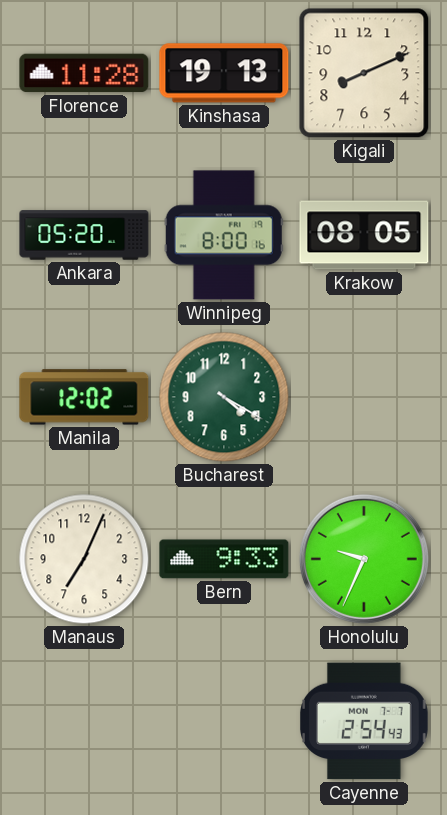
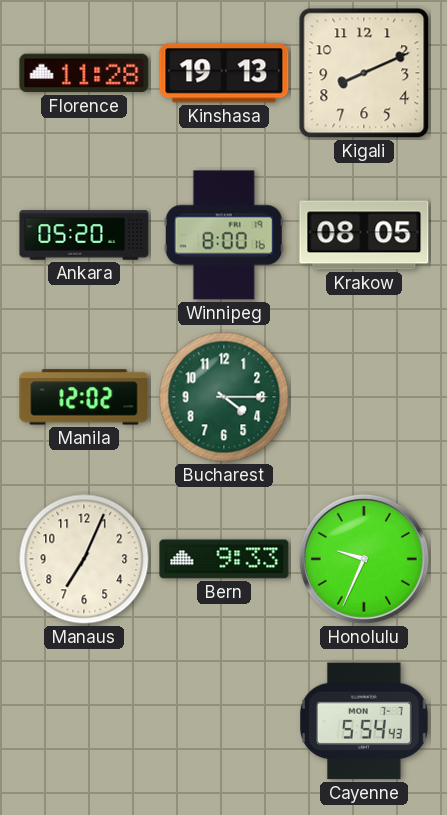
Bucharest: 4:20 -> 4:15 (224, 397)
Cayenne: 2:54 -> 5:54 (365, 721)
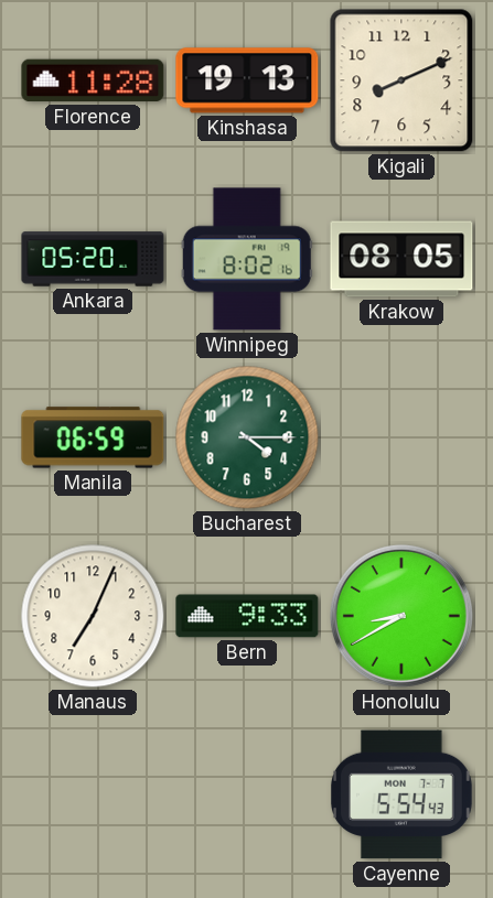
Winnipeg: 8:00 -> 8:02 (247, 259)
Manila: 12:02 -> 06:59 (93, 437)
Honolulu: 9:34 -> 8:40 (401, 616)
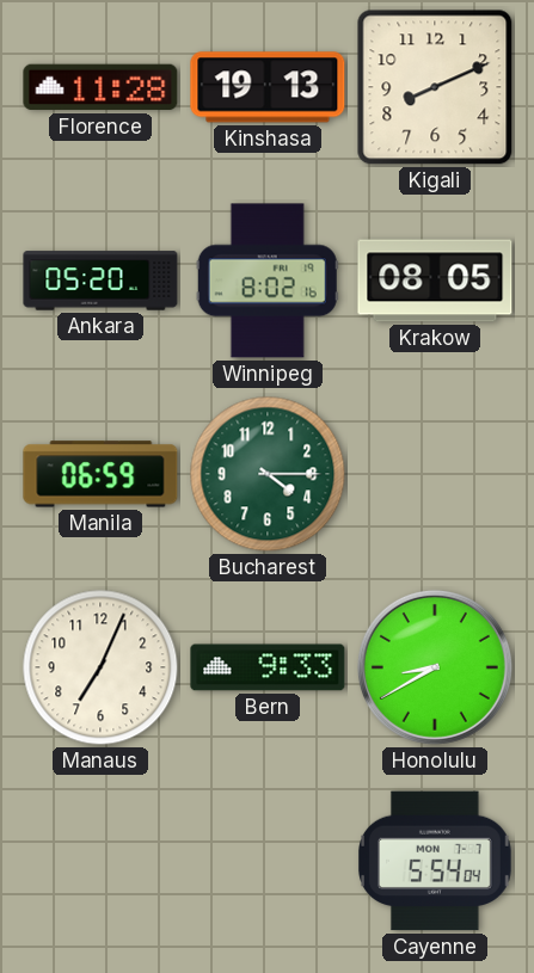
Cayenne: 5:54:43 -> 5:54:04 (436, 861)
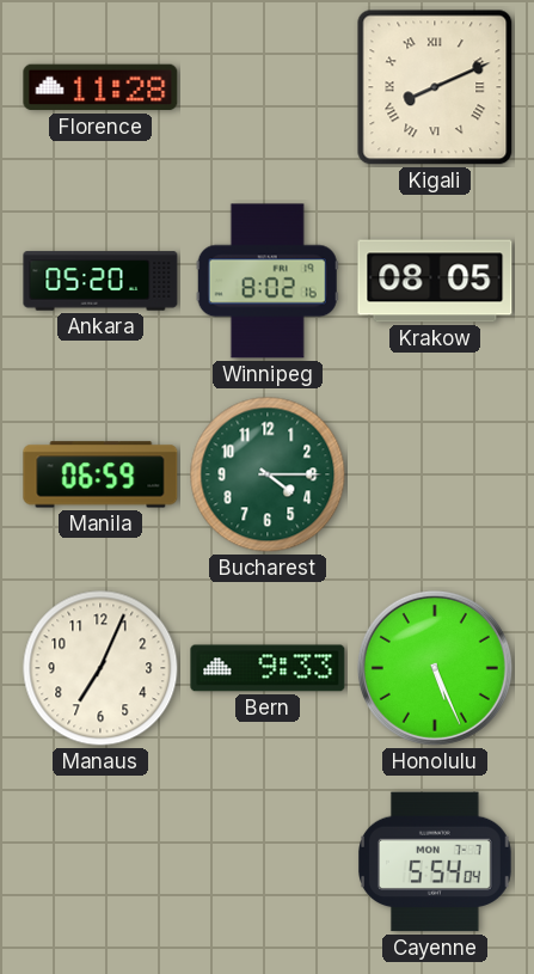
Kinshasa: 19:13 -> none (268, 87)
Kigali numerals: Arabic -> Roman (435, 87)
Honolulu: 8:40 -> 5:26 (435, 668)
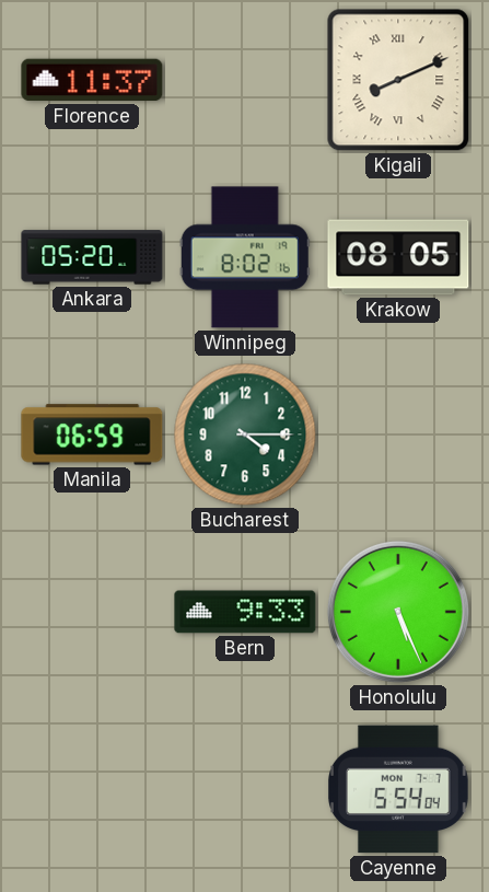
Florence: 11:28 -> 11:37 (92, 80)
Manaus: 7:04 -> none (100, 668)
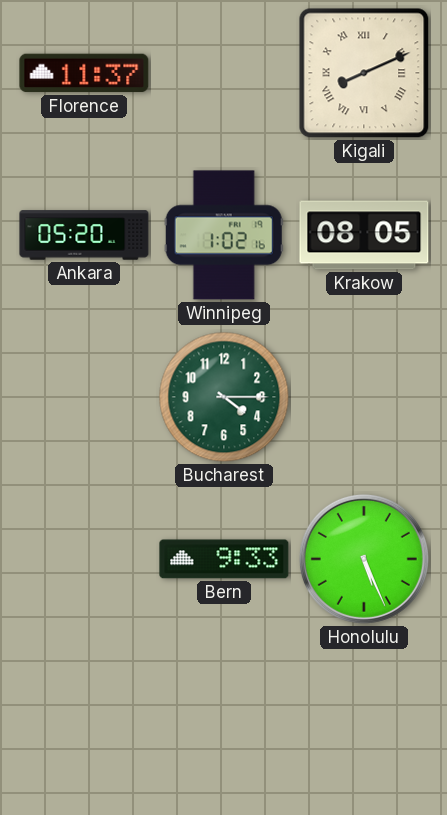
Winnipeg: 8:02 -> 1:02 (224, 235)
Manila: 06:59 -> none (92, 435)
Cayenne: 5:54 -> none (399, 789)
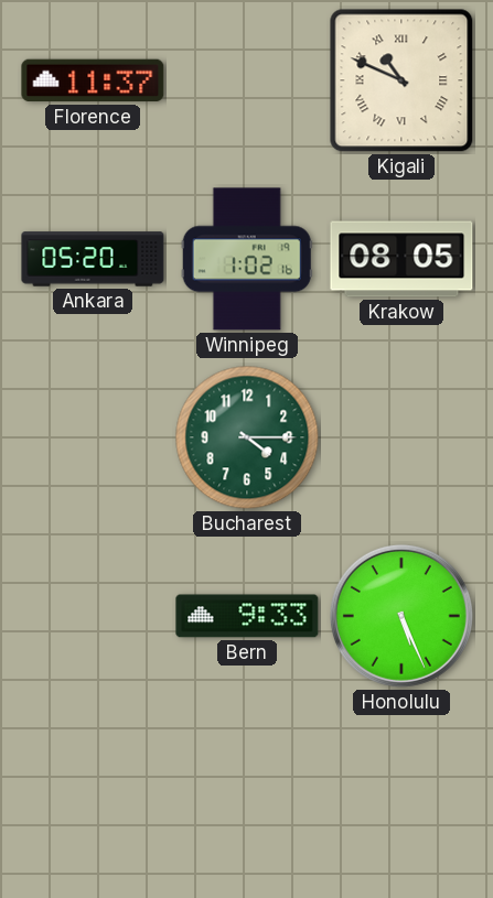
Kigali: 8:11 -> 10:49 (401, 80)
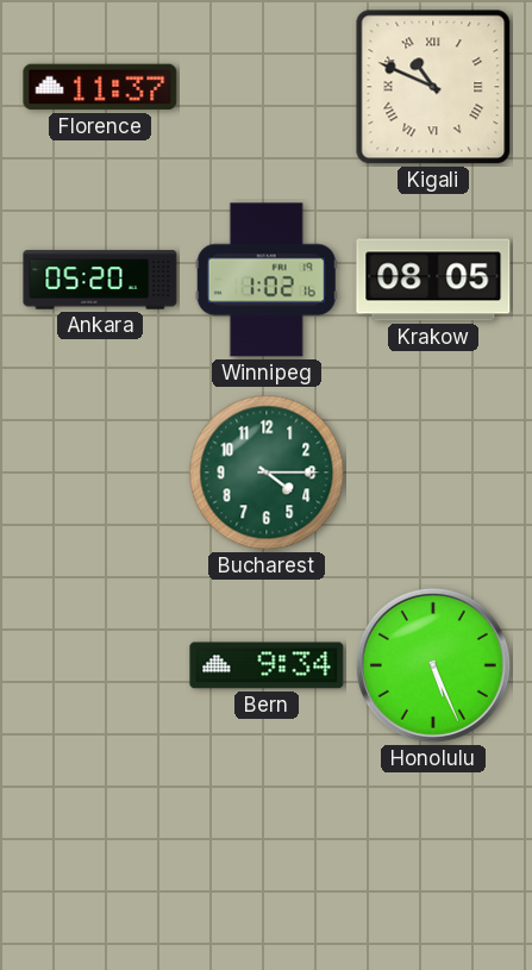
Bern: 9:33 -> 9:34 (267, 665)
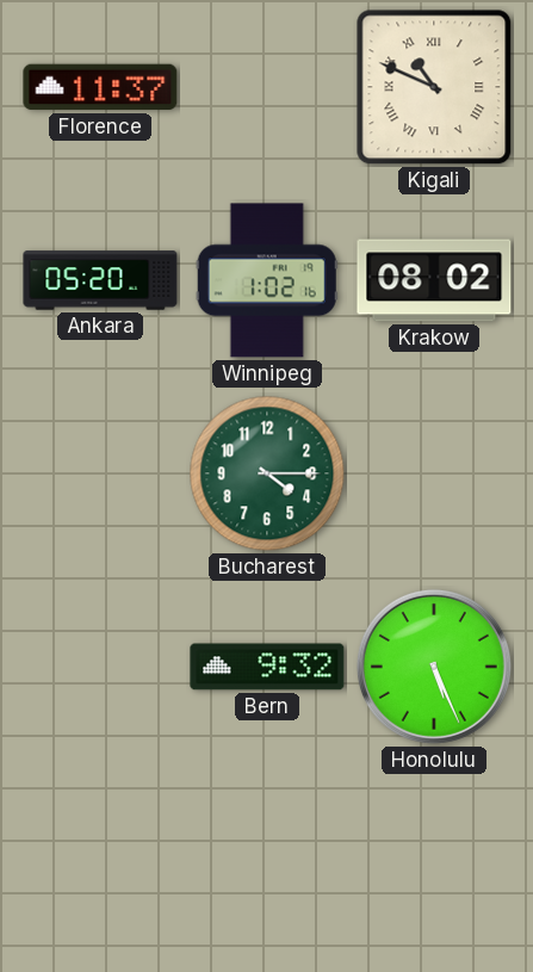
Krakow: 08:05 -> 08:02 (434, 280)
Bern: 9:34 -> 9:32 (267, 667)
